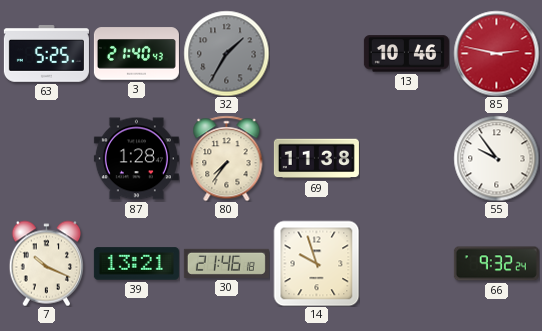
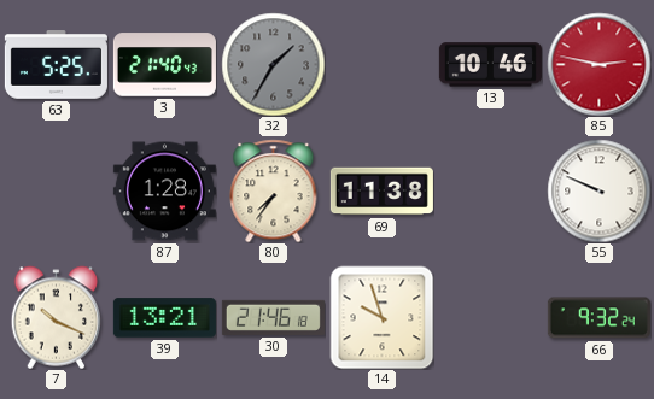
55: 9:54 -> 9:49 (598, 190)
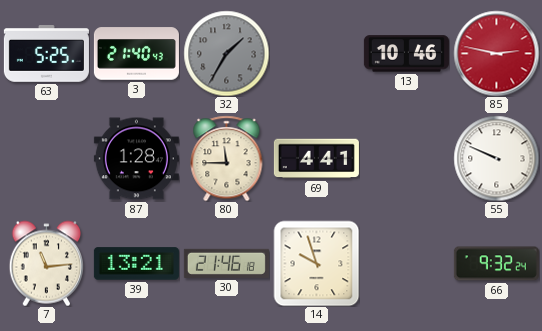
80: 7:36 -> 11:45 (227, 158)
69: 11:38 -> 4:41 (316, 159)
7: 10:19 -> 11:14 (47, 263)
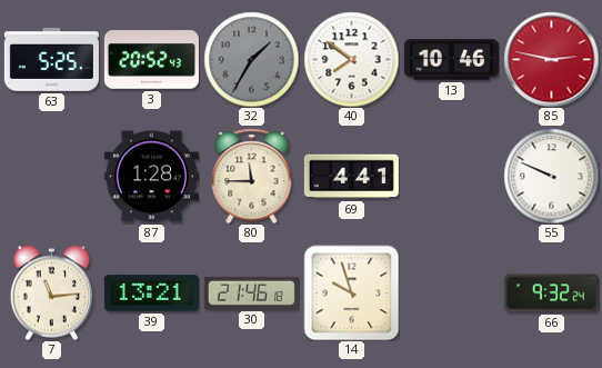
3: 21:40 -> 20:52 (151, 60)
40: none -> 7:51 (351, 59)
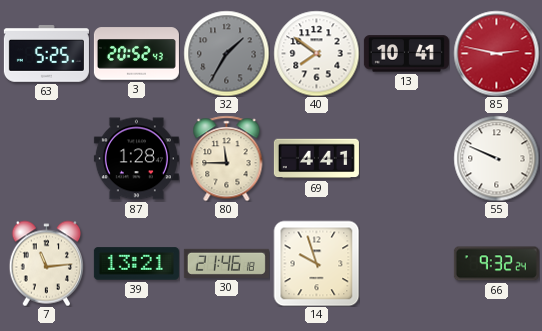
13: 10:46 -> 10:41 (406, 54)
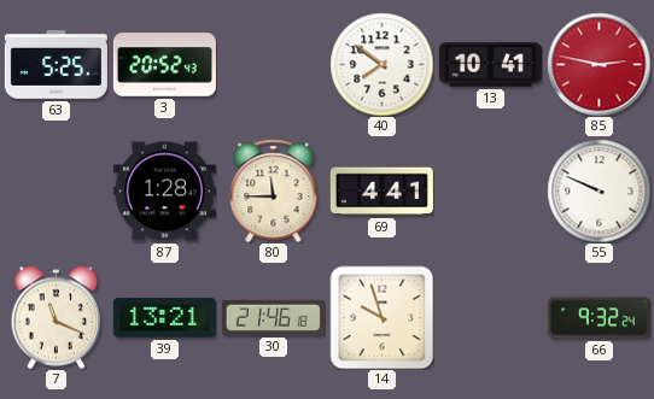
32: 1:35 -> none (226, 53)
7: 11:14 -> 11:19 (57, 317)
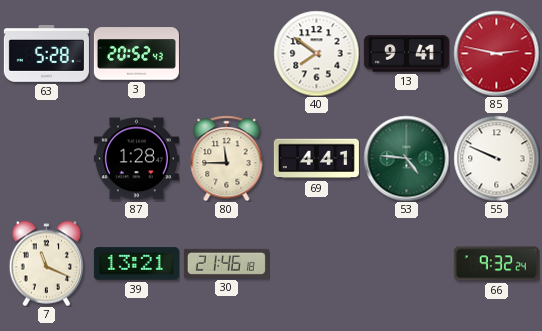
63: 5:25 -> 5:28 (46, 54)
13: 10:41 -> 9:41 (406, 54)
53: none -> 4:46 (406, 158)
14: 9:57 -> none (381, 317)
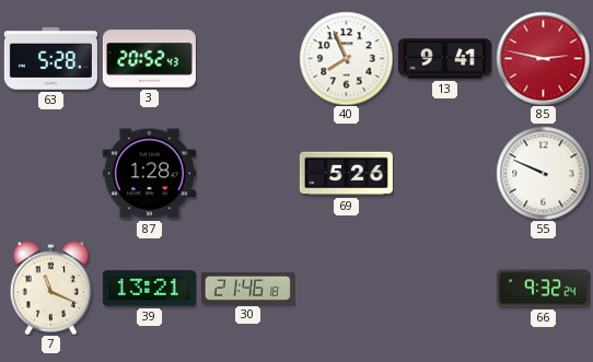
40: 7:51 -> 7:56 (346, 58)
80: 11:45 -> none (227, 158)
69: 4:41 -> 5:26 (346, 174)
53: 4:46 -> none (406, 158)
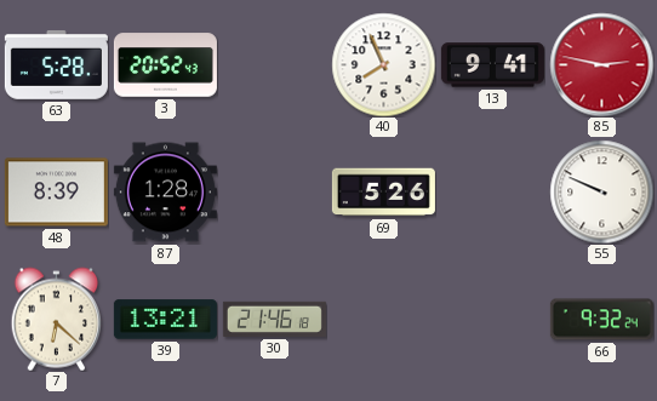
48: none -> 8:39 (56, 193)
7: 11:19 -> 6:22 (57, 319)
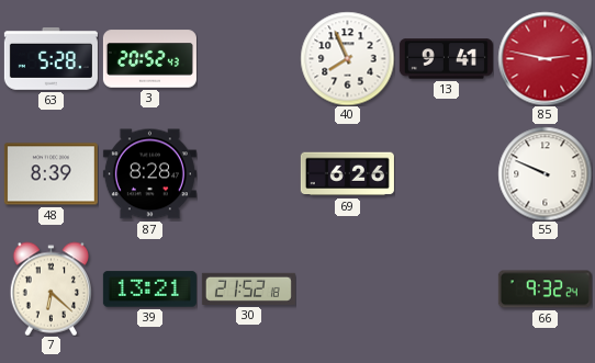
87: 1:28 -> 8:28 (149, 174)
69: 5:26 -> 6:26 (347, 174)
30: 21:46 -> 21:52 (248, 288)
